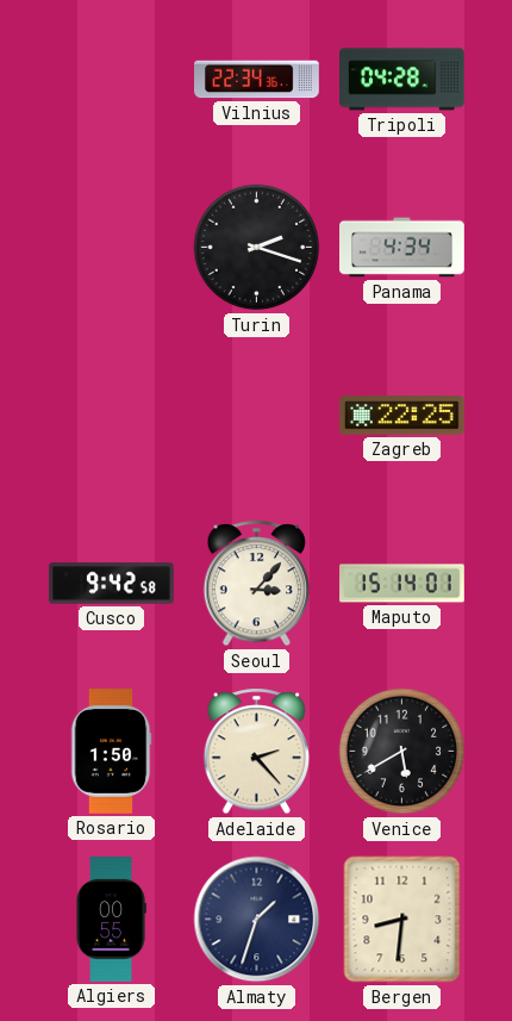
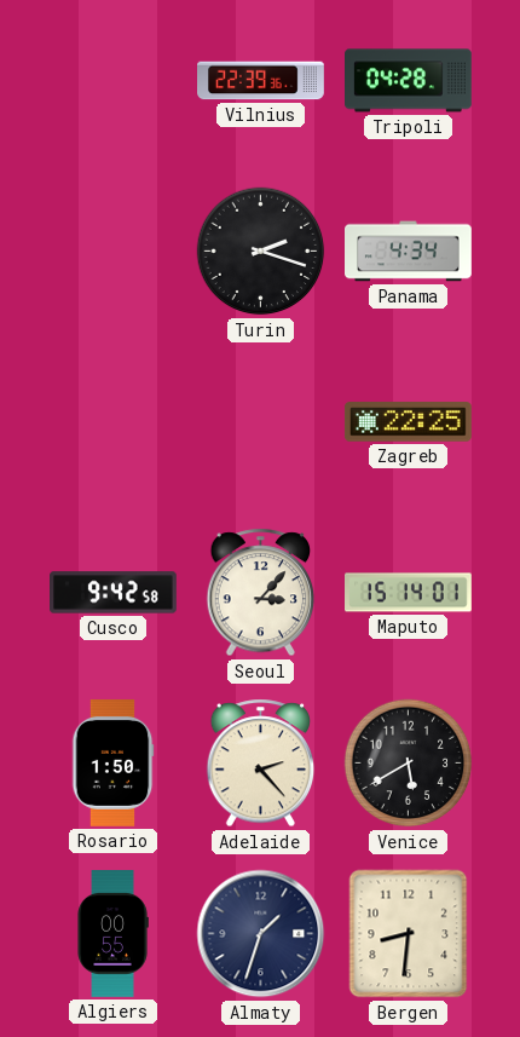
Vilnius: 22:34 -> 22:39 (261, 81)
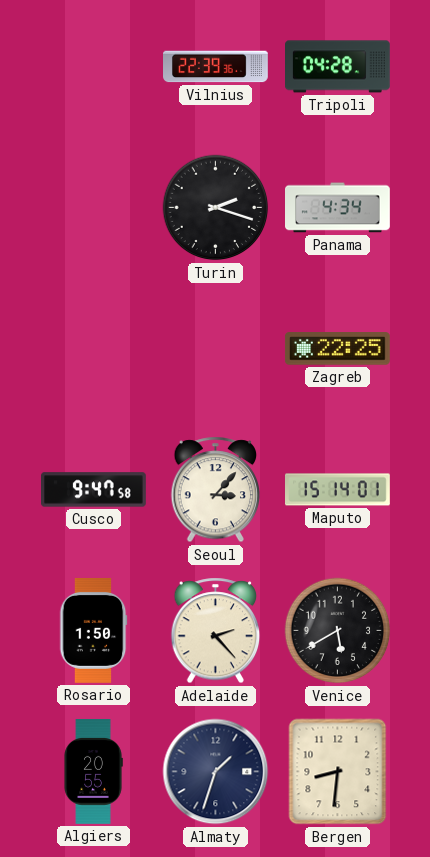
Cusco: 9:42 -> 9:47 (94, 490)
Algiers: 00:55 -> 20:55 (93, 772)
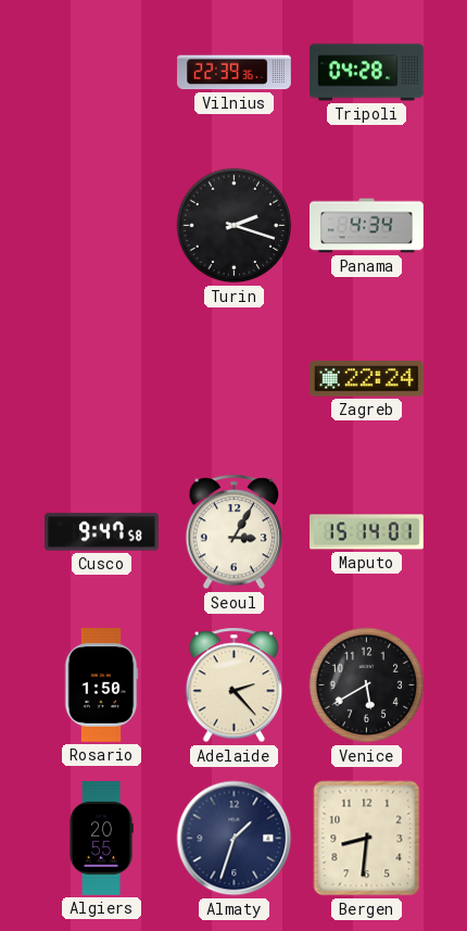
Zagreb: 22:25 -> 22:24 (366, 379)
Seoul: 3:07 -> 3:05 (235, 532)
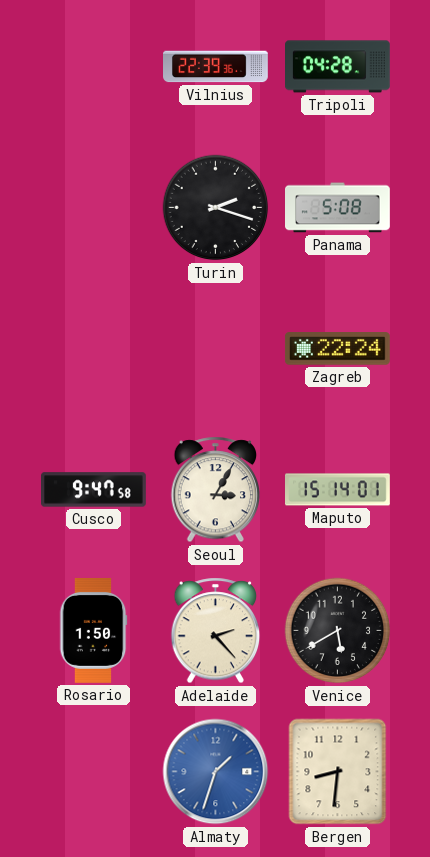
Panama: 4:34 -> 5:08 (338, 208)
Algiers: 20:55 -> none (101, 839)
Almaty dial: navy -> blue (216, 772)
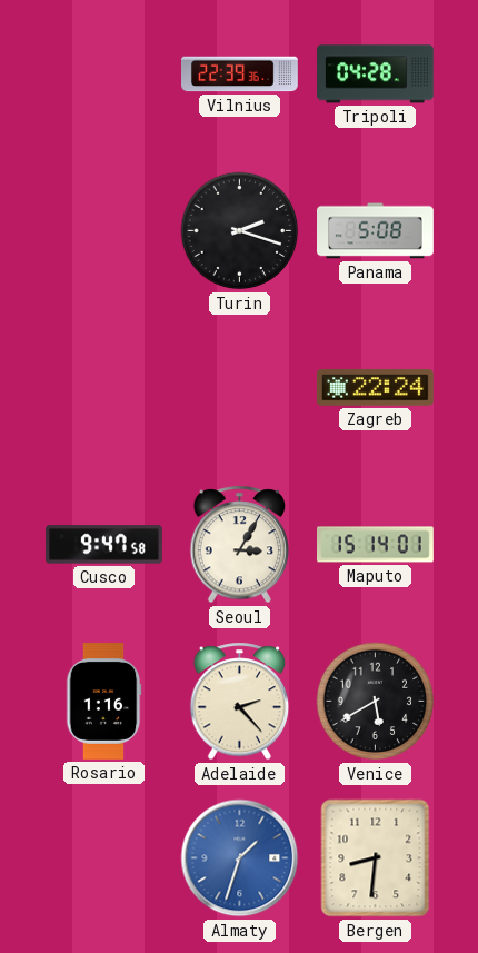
Rosario: 1:50 -> 1:16 (103, 702)
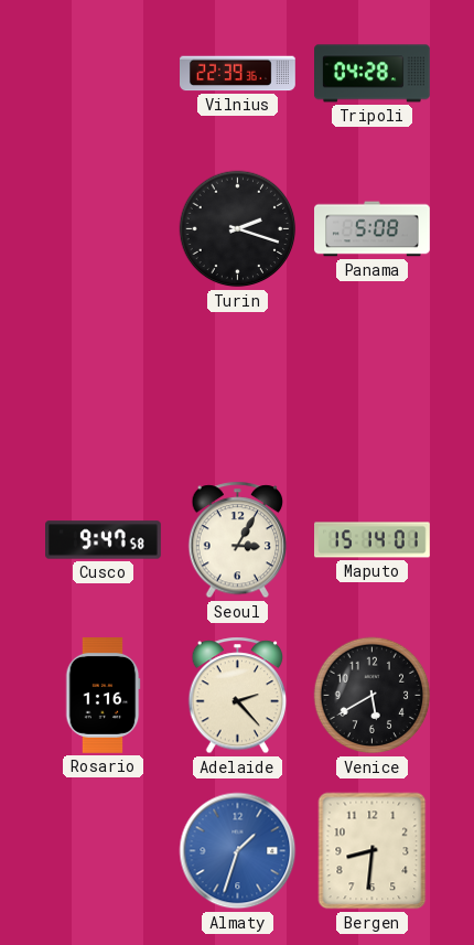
Zagreb: 22:24 -> none (375, 388)
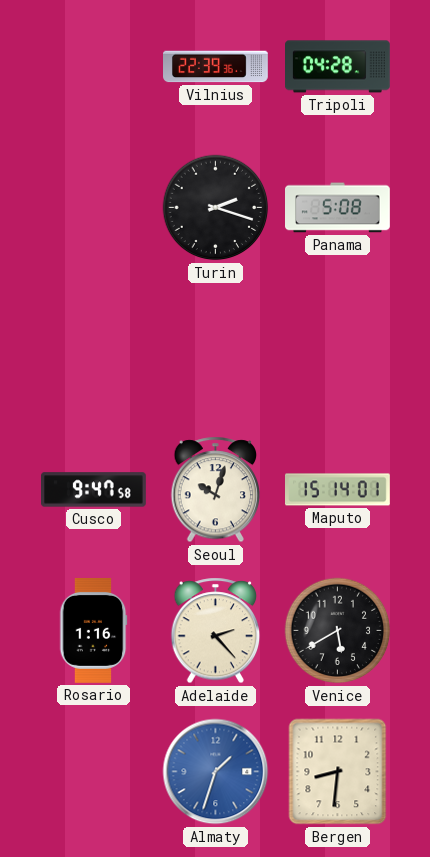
Seoul: 3:05 -> 10:03 (216, 490)
